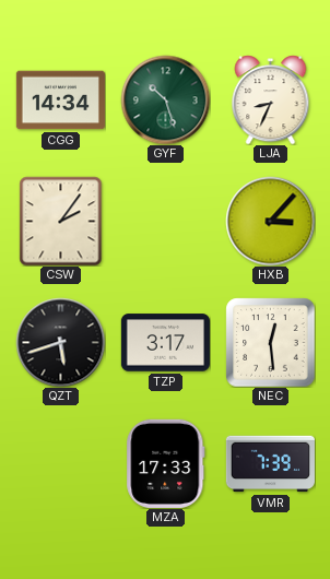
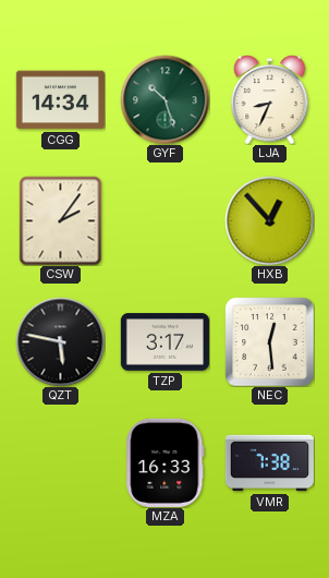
HXB: 3:07 -> 12:53 (269, 220)
QZT: 5:42 -> 5:47 (60, 341)
MZA: 17:33 -> 16:33 (166, 462)
VMR: 7:39 -> 7:38 (269, 463)
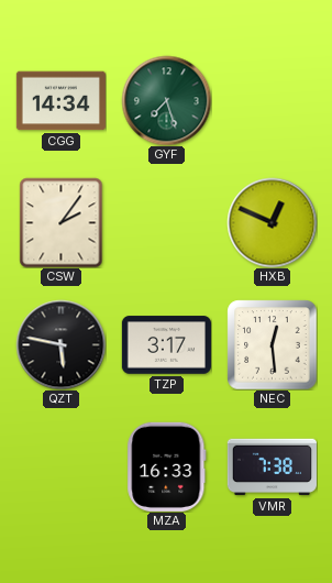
GYF: 10:27 -> 7:27 (166, 100)
LJA: 8:34 -> none (270, 99)
HXB: 12:53 -> 12:49 (272, 222)
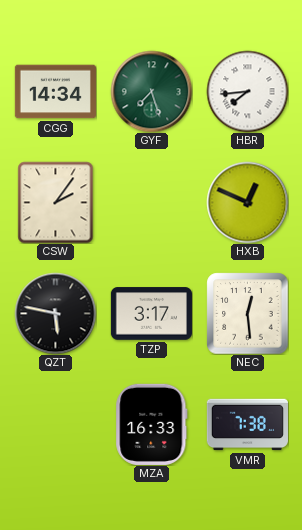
HBR: none -> 7:44 (247, 91)
